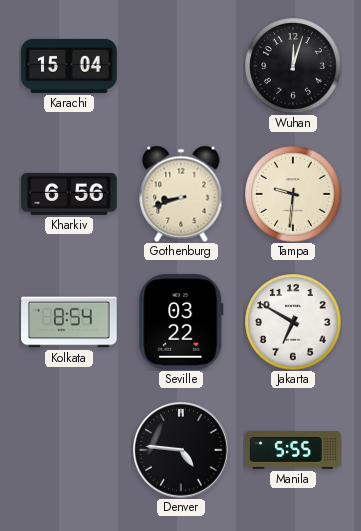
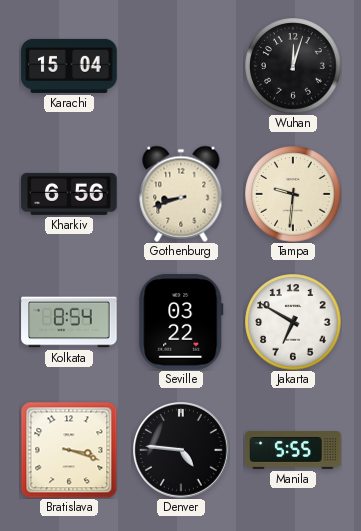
Bratislava: none -> 3:18 (69, 450)
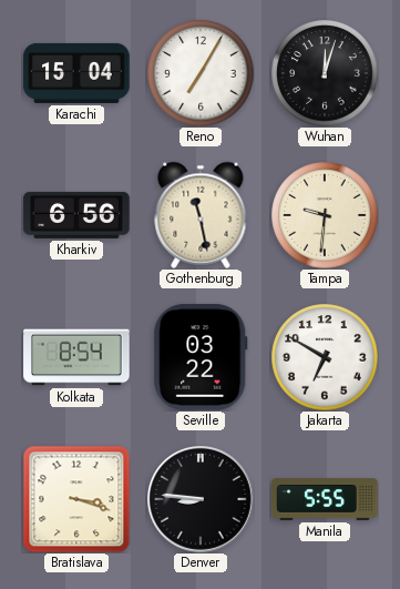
Reno: none -> 7:05 (201, 73)
Gothenburg: 8:42 -> 11:28 (201, 215)
Denver: 4:46 -> 8:46 (202, 500)
